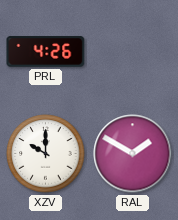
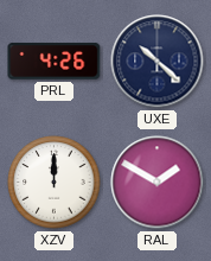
UXE: none -> 10:22 (158, 62)
XZV: 10:00 -> 12:00 (55, 183)
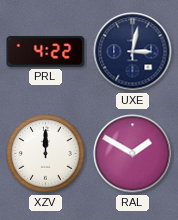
PRL: 4:26 -> 4:22 (46, 52)
UXE: 10:22 -> 3:02 (133, 52)
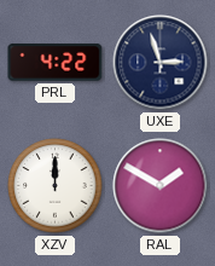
UXE: 3:02 -> 2:57 (161, 63)
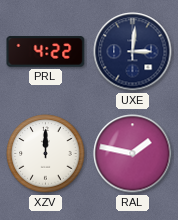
UXE: 2:57 -> 3:01 (133, 52)
RAL: 1:50 -> 1:47 (133, 154)
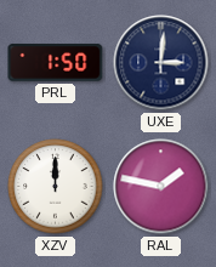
PRL: 4:22 -> 1:50 (56, 63)
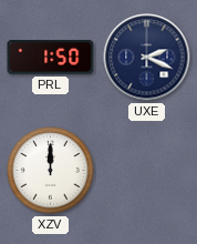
UXE: 3:01 -> 2:19 (147, 58)
RAL: 1:47 -> none (161, 187)
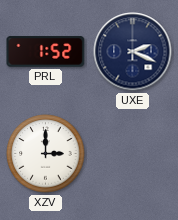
PRL: 1:50 -> 1:52 (46, 52)
XZV: 12:00 -> 3:00 (46, 154)
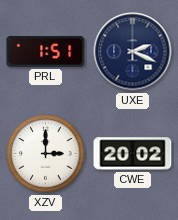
PRL: 1:52 -> 1:51 (46, 52)
CWE: none -> 20:02 (133, 154)
